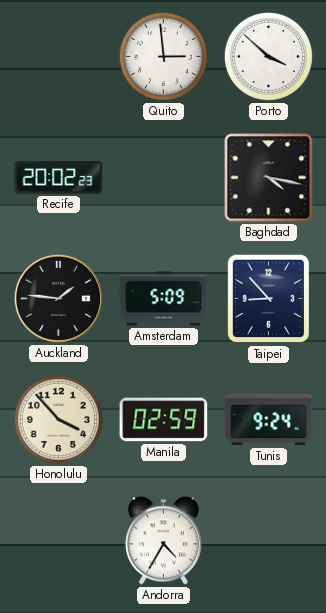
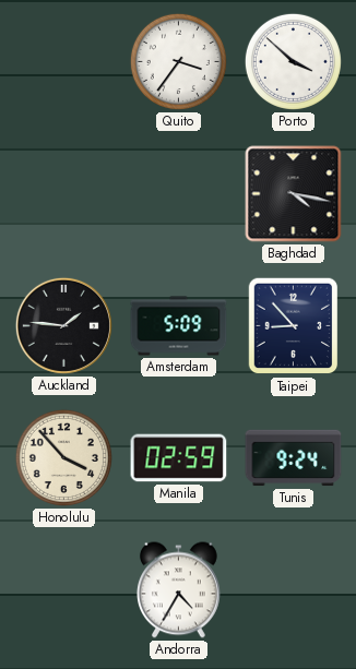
Quito: 2:59 -> 3:36 (178, 61)
Recife: 20:02 -> none (59, 178)
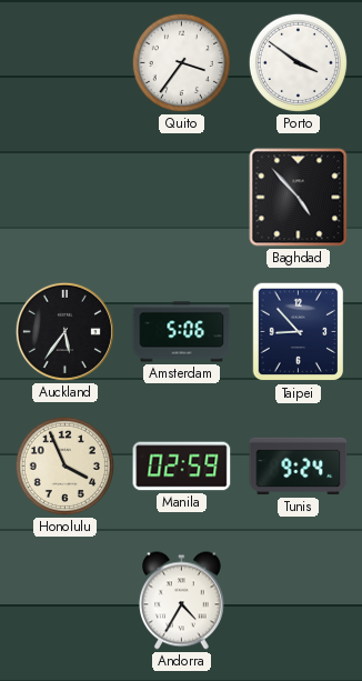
Porto: 3:52 -> 3:51 (298, 62)
Baghdad: 4:17 -> 4:53 (299, 198)
Auckland: 1:46 -> 5:36 (64, 331)
Amsterdam: 5:09 -> 5:06 (182, 332)
Honolulu: 3:53 -> 3:56 (64, 465)
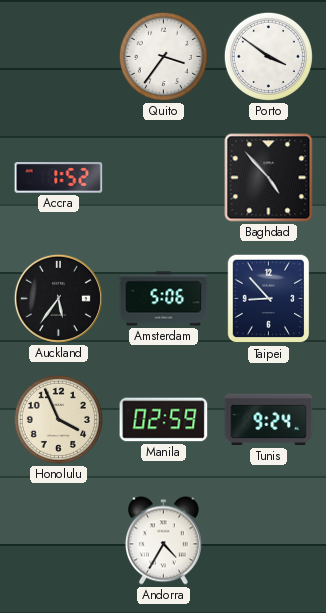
Accra: none -> 1:52 (59, 178)
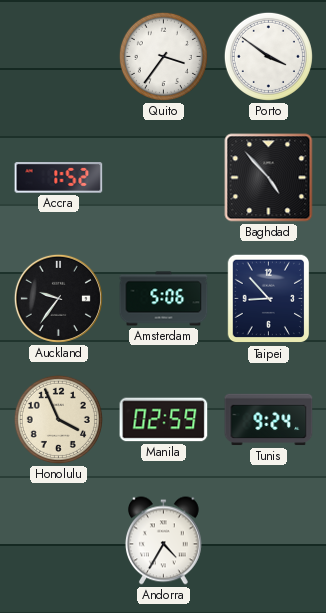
Auckland: 5:36 -> 9:36 (58, 298)
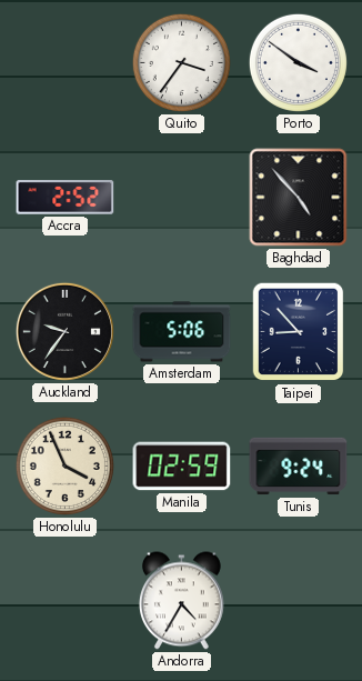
Accra: 1:52 -> 2:52 (66, 198)
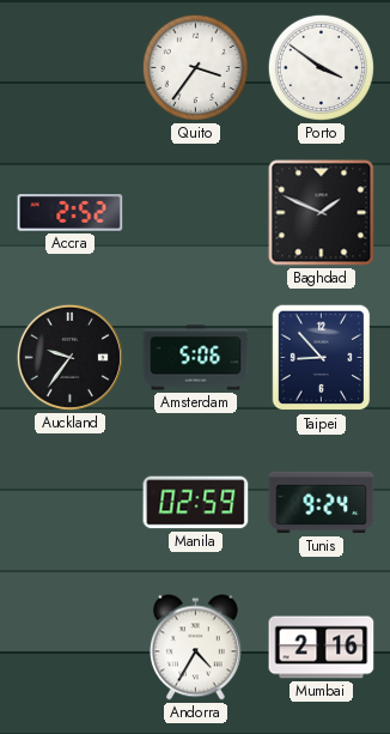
Baghdad: 4:53 -> 1:49 (322, 213)
Honolulu: 3:56 -> none (64, 465)
Mumbai: none -> 2:16 (322, 648)
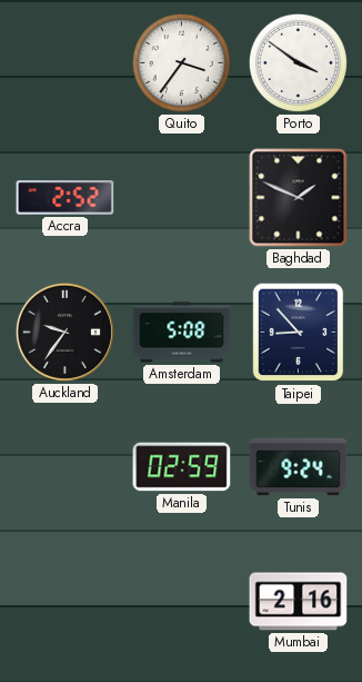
Amsterdam: 5:06 -> 5:08 (182, 333)
Andorra: 4:35 -> none (195, 648)
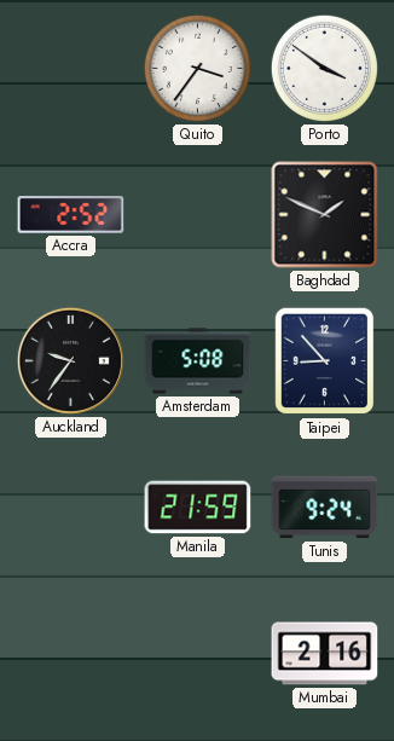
Manila: 02:59 -> 21:59 (198, 508)
